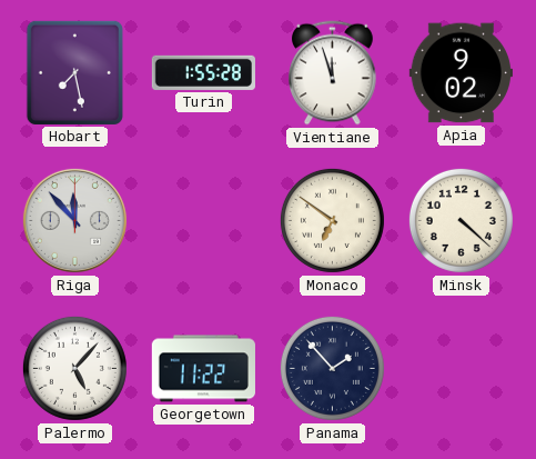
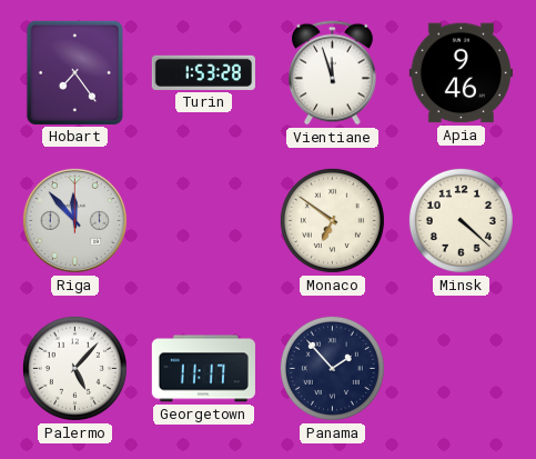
Hobart: 7:28 -> 7:24 (74, 72)
Turin: 1:55 -> 1:53 (203, 72)
Apia: 9:02 -> 9:46 (461, 73)
Georgetown: 11:22 -> 11:17 (203, 369)
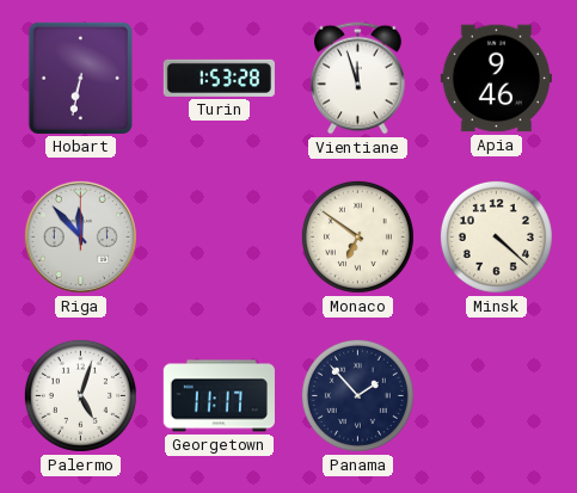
Hobart: 7:24 -> 6:32 (80, 78)
Palermo: 5:07 -> 5:03 (80, 395)
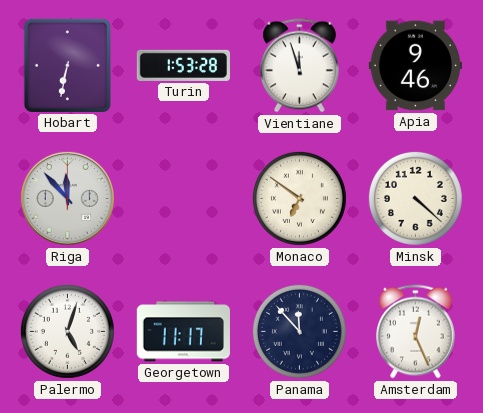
Panama: 1:53 -> 11:53 (299, 331)
Amsterdam: none -> 12:26 (416, 332)
